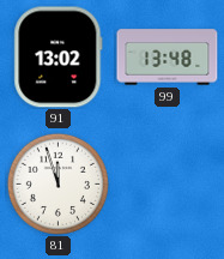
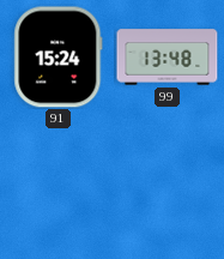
91: 13:02 -> 15:24 (59, 58)
81: 11:57 -> none (57, 183)
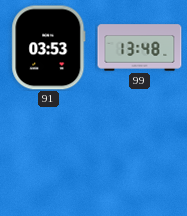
91: 15:24 -> 03:53 (49, 48)
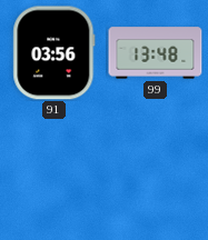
91: 03:53 -> 03:56 (55, 53)
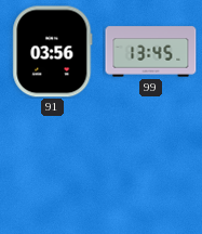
99: 13:48 -> 13:45 (151, 52)
